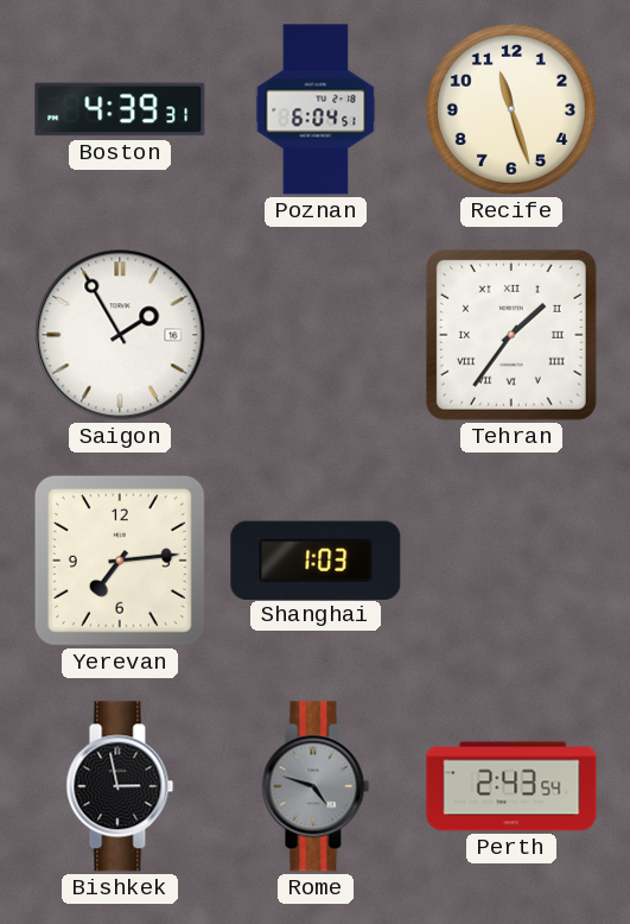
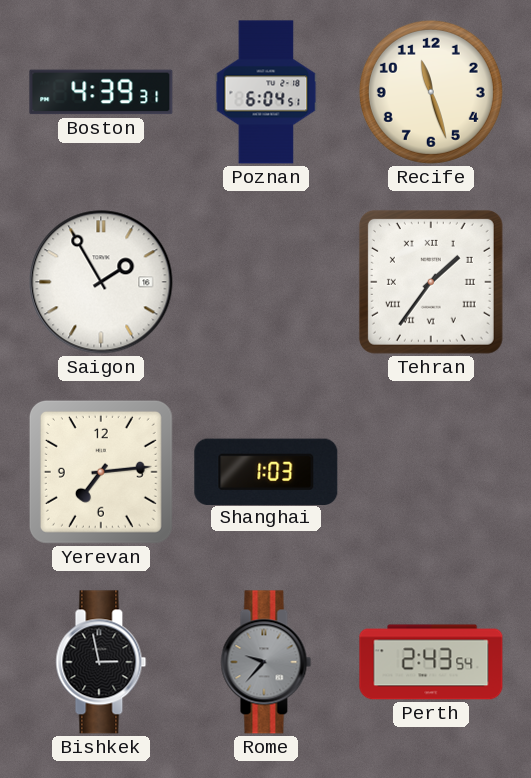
Rome: 4:48 -> 9:37 (266, 662)
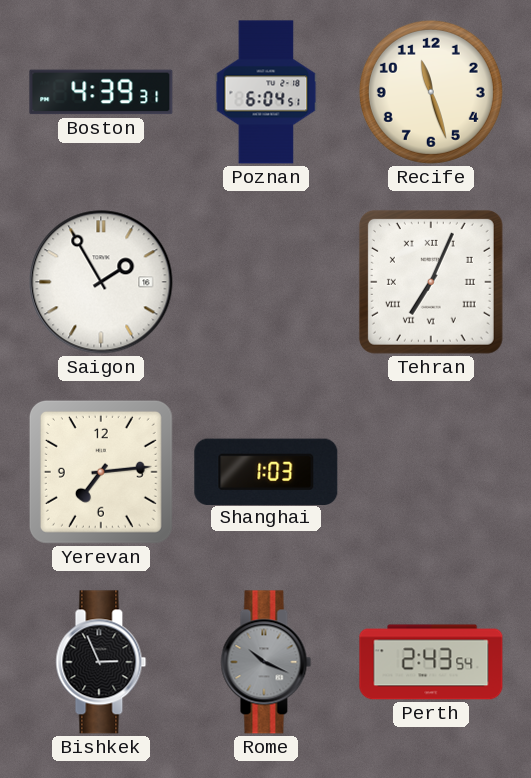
Tehran: 1:36 -> 7:04 (431, 282)
Bishkek: 2:58 -> 2:56 (101, 662)
Rome: 9:37 -> 10:19 (266, 662)
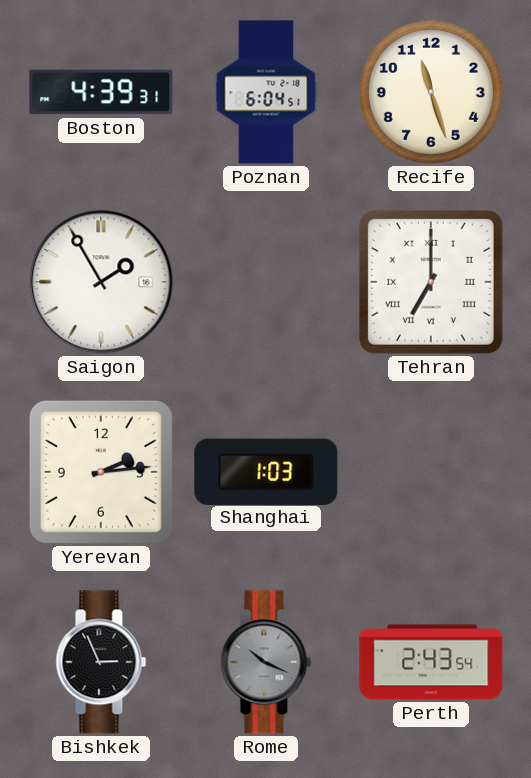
Tehran: 7:04 -> 7:00 (431, 282)
Yerevan: 7:14 -> 2:14 (101, 472)
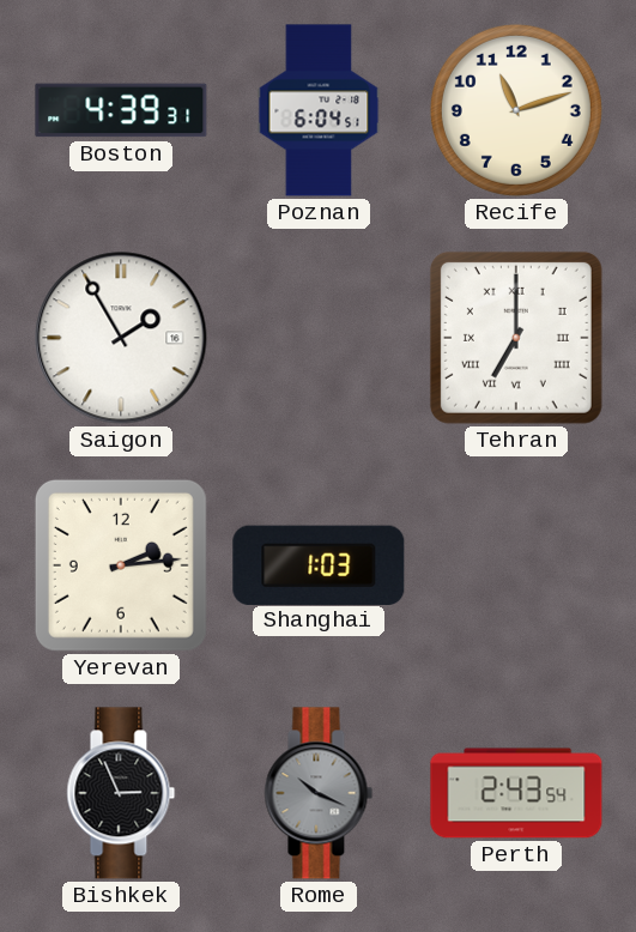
Recife: 11:27 -> 11:12 (516, 110)
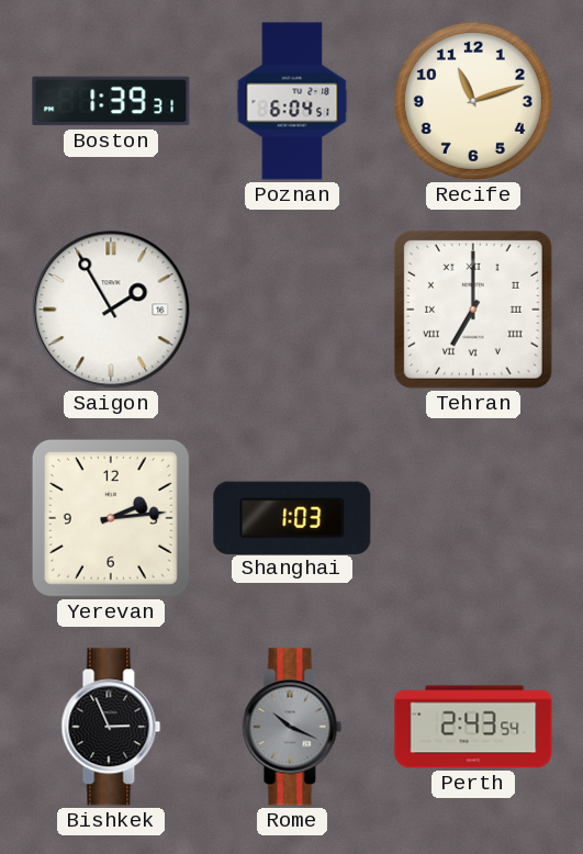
Boston: 4:39 -> 1:39 (111, 101)
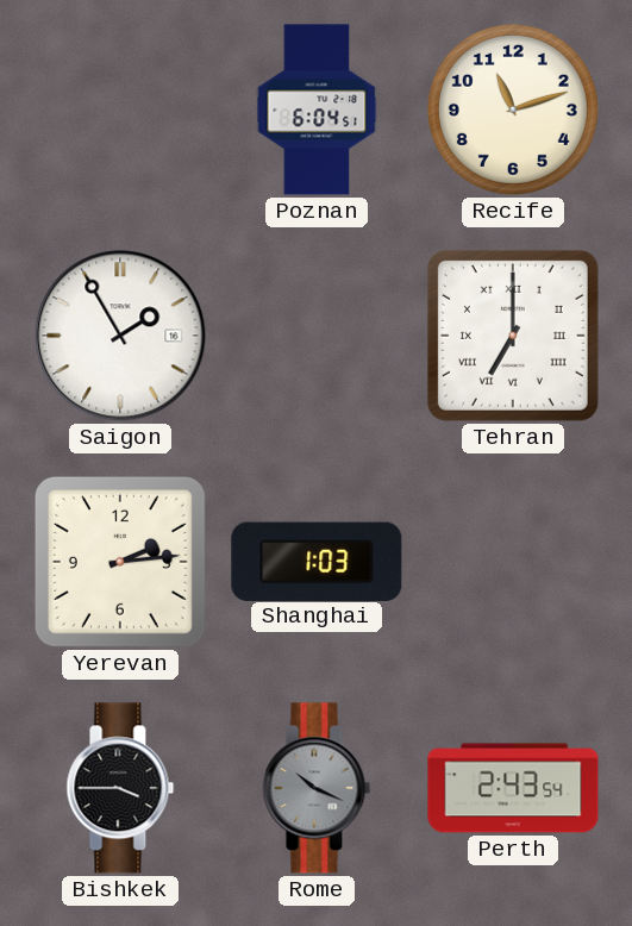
Boston: 1:39 -> none (111, 101)
Bishkek: 2:56 -> 3:45 (120, 788)
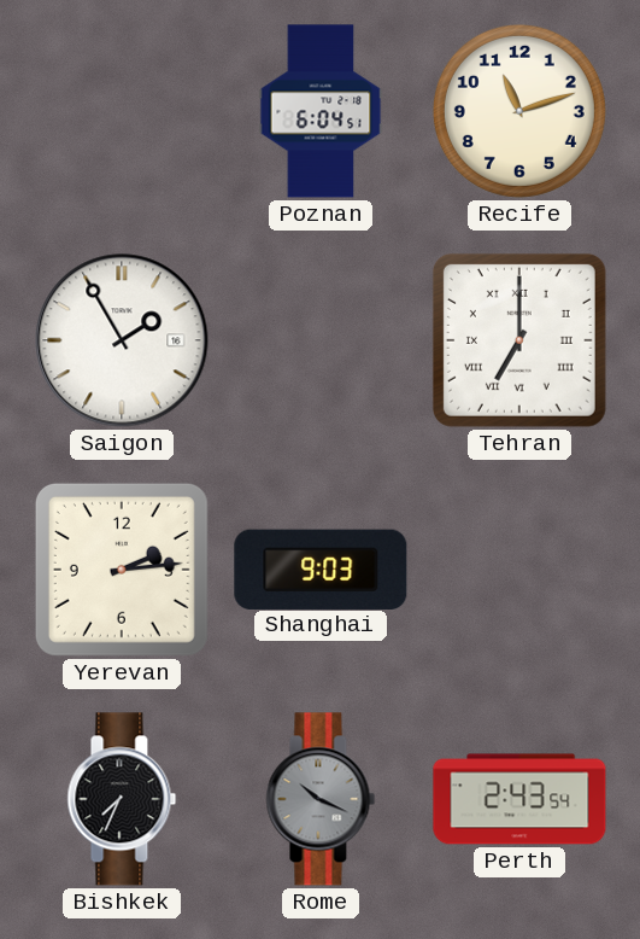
Shanghai: 1:03 -> 9:03 (321, 568)
Bishkek: 3:45 -> 7:34 (122, 799)
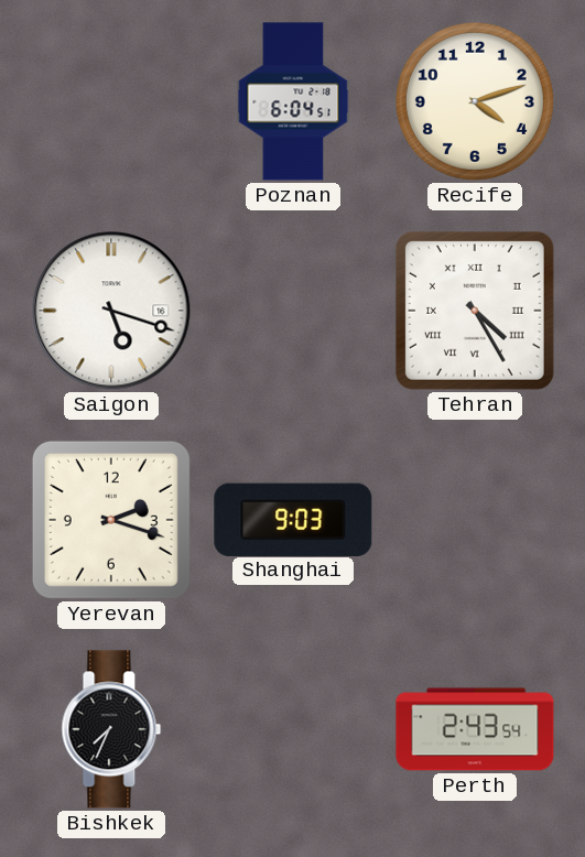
Recife: 11:12 -> 4:12 (475, 101)
Saigon: 1:55 -> 5:18 (111, 311)
Tehran: 7:00 -> 4:25 (475, 311)
Yerevan: 2:14 -> 2:18 (111, 520)
Rome: 10:19 -> none (321, 799)
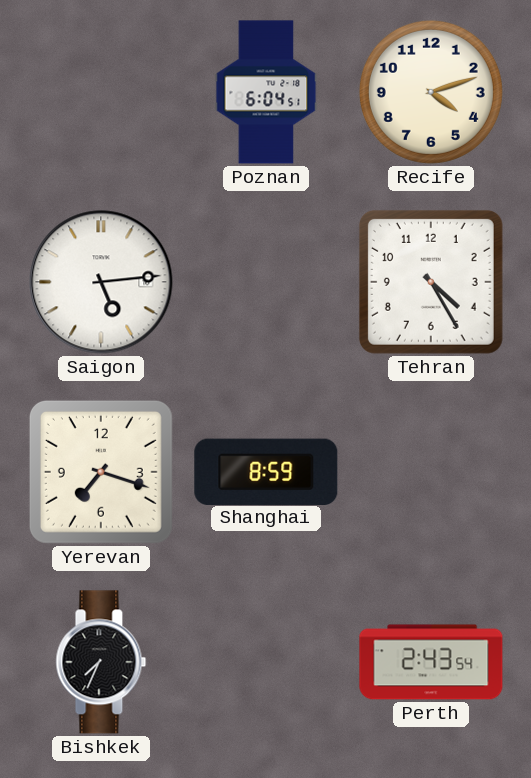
Saigon: 5:18 -> 5:14 (101, 282)
Tehran numerals: Roman -> Arabic (431, 282)
Yerevan: 2:18 -> 7:18 (101, 472)
Shanghai: 9:03 -> 8:59 (266, 471)
